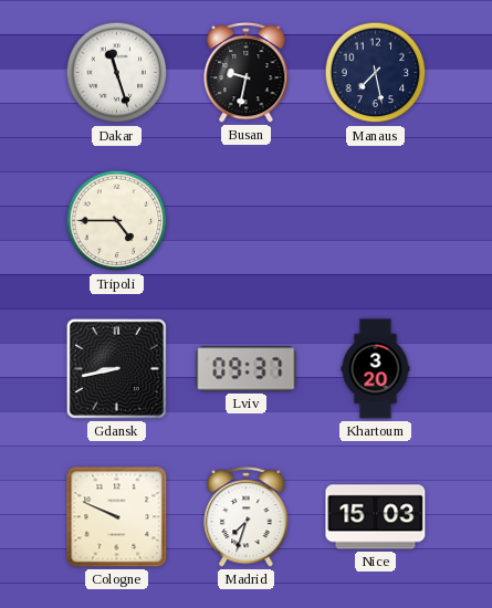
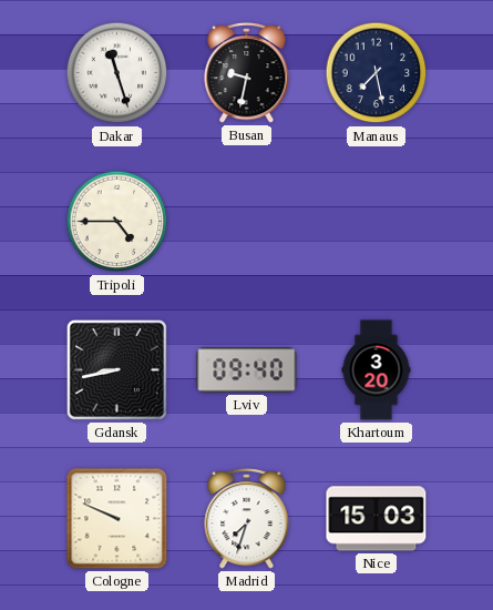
Lviv: 09:37 -> 09:40 (247, 370)
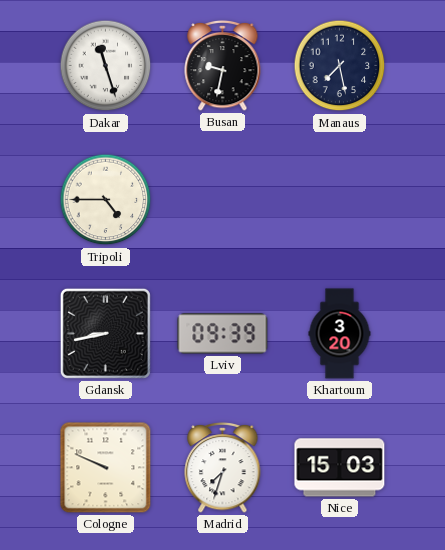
Lviv: 09:40 -> 09:39 (223, 334)
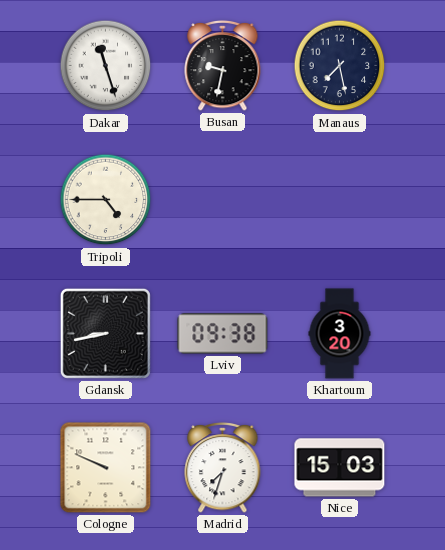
Lviv: 09:39 -> 09:38 (223, 334)
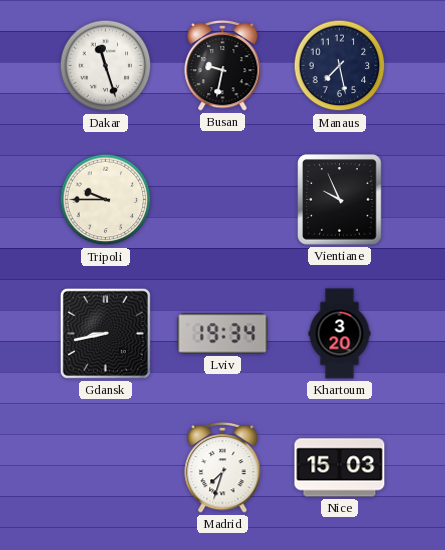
Tripoli: 4:45 -> 9:45 (106, 200)
Vientiane: none -> 9:56 (340, 200)
Lviv: 09:38 -> 19:34 (223, 334)
Cologne: 9:49 -> none (106, 468)
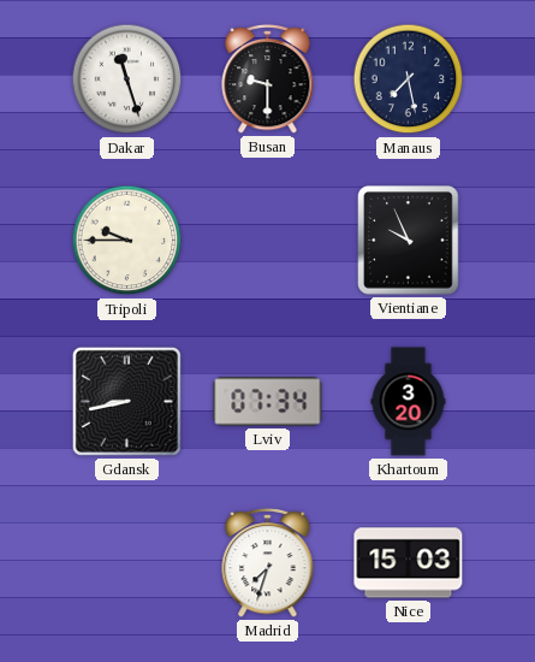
Busan: 9:32 -> 9:30 (268, 78)
Lviv: 19:34 -> 07:34 (268, 402)
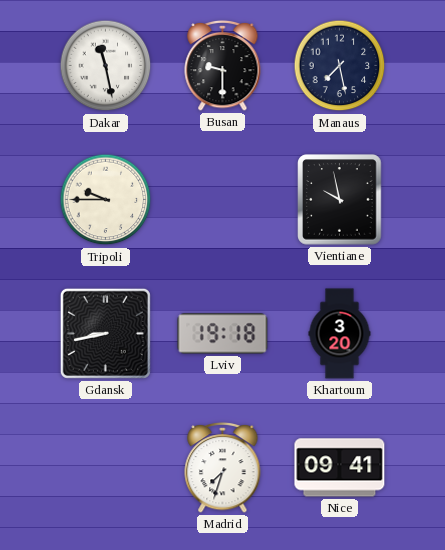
Dakar: 11:27 -> 11:28 (106, 66)
Vientiane: 9:56 -> 9:58 (340, 200)
Lviv: 07:34 -> 19:18 (223, 334)
Nice: 15:03 -> 09:41 (340, 468)
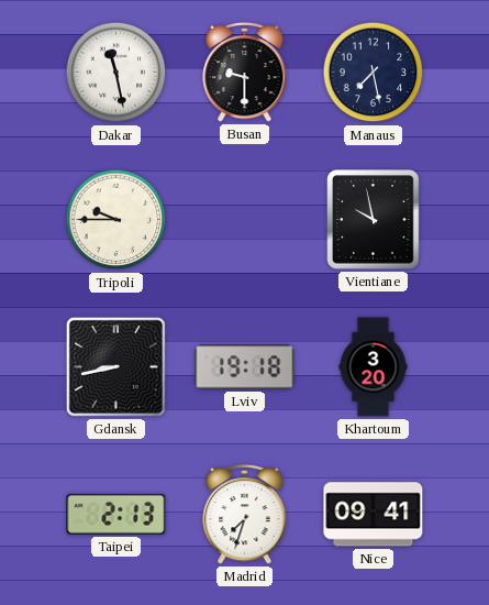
Taipei: none -> 2:13 (116, 514)
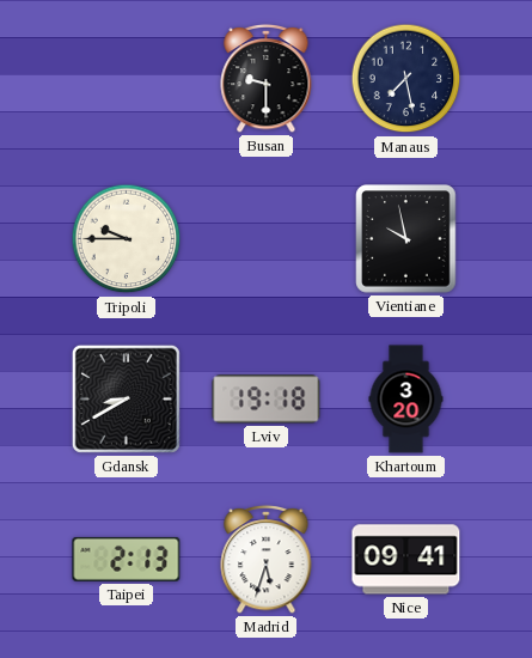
Dakar: 11:28 -> none (116, 73)
Gdansk: 8:43 -> 8:40 (126, 398)
Madrid: 7:33 -> 5:33 (267, 559)
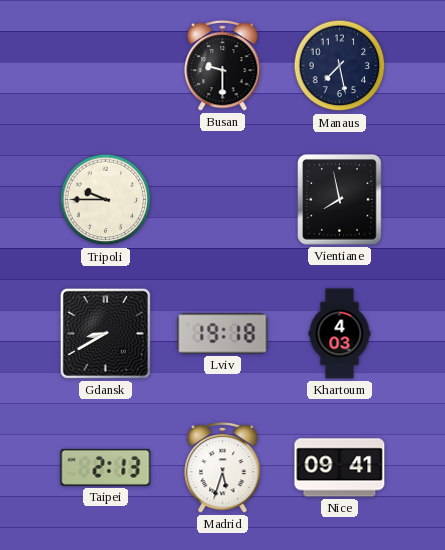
Vientiane: 9:58 -> 7:58 (340, 200)
Khartoum: 3:20 -> 4:03 (340, 334)
